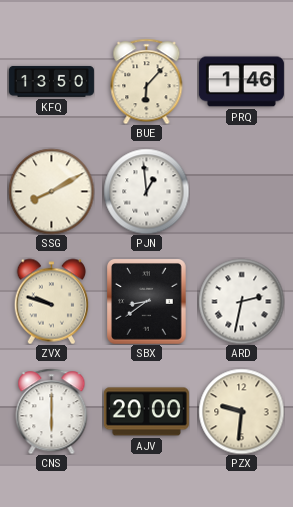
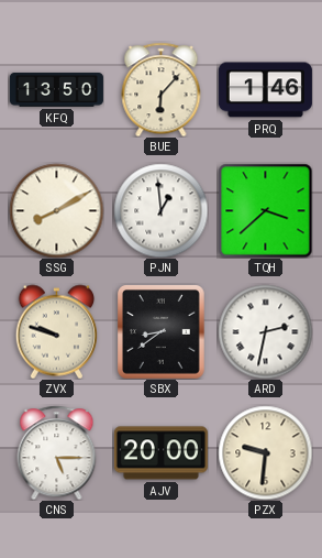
TQH: none -> 3:38 (265, 210)
CNS: 6:00 -> 5:15 (57, 452)
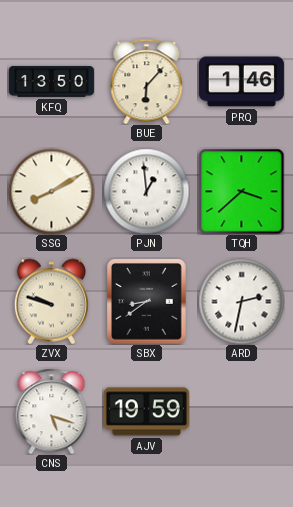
CNS: 5:15 -> 5:18 (52, 411)
AJV: 20:00 -> 19:59 (146, 412)
PZX: 9:31 -> none (265, 452)
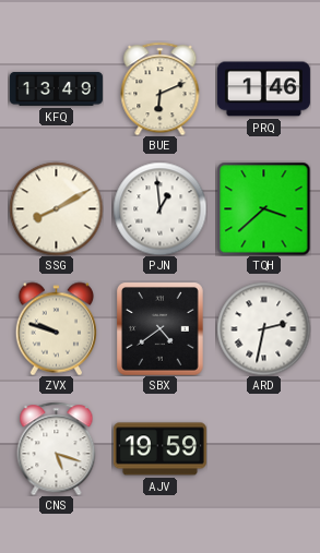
KFQ: 13:50 -> 13:49 (56, 88)
BUE: 6:07 -> 6:11 (161, 88)
SBX: 8:39 -> 4:39 (161, 328)
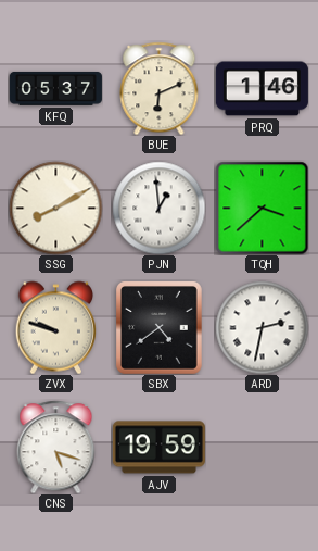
KFQ: 13:49 -> 05:37 (55, 88)
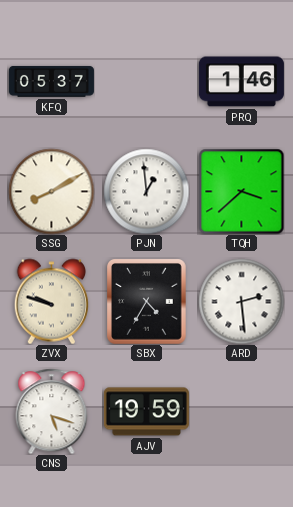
BUE: 6:11 -> none (160, 88)
SBX: 4:39 -> 4:35 (147, 301)
ARD: 2:32 -> 2:29 (241, 301)
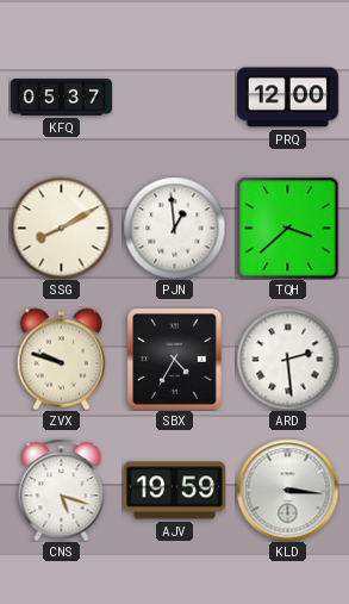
PRQ: 1:46 -> 12:00 (287, 98)
KLD: none -> 3:16 (287, 490)
